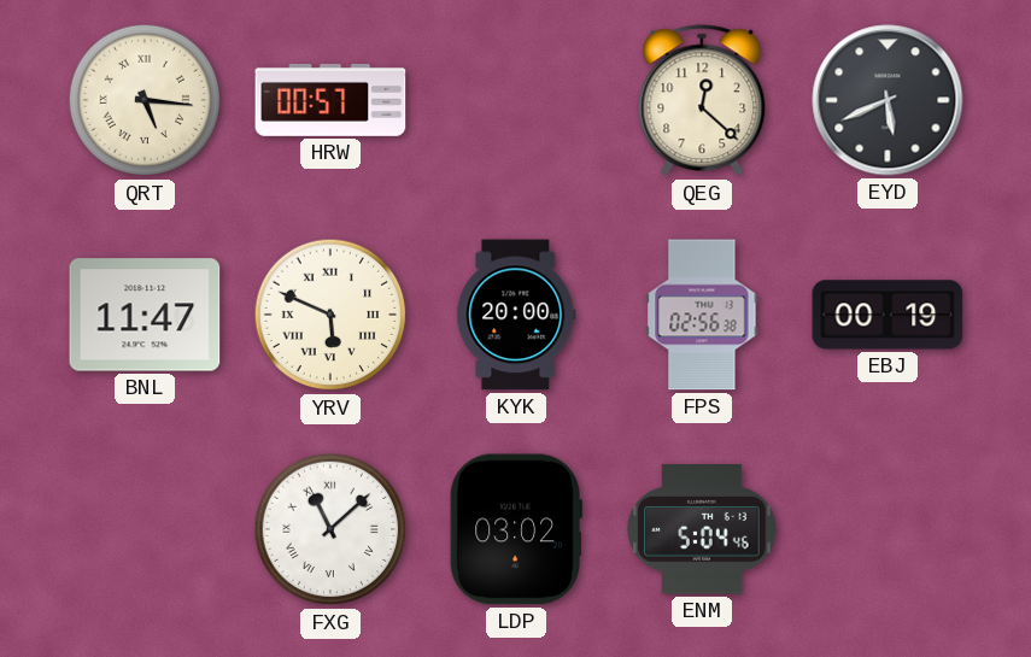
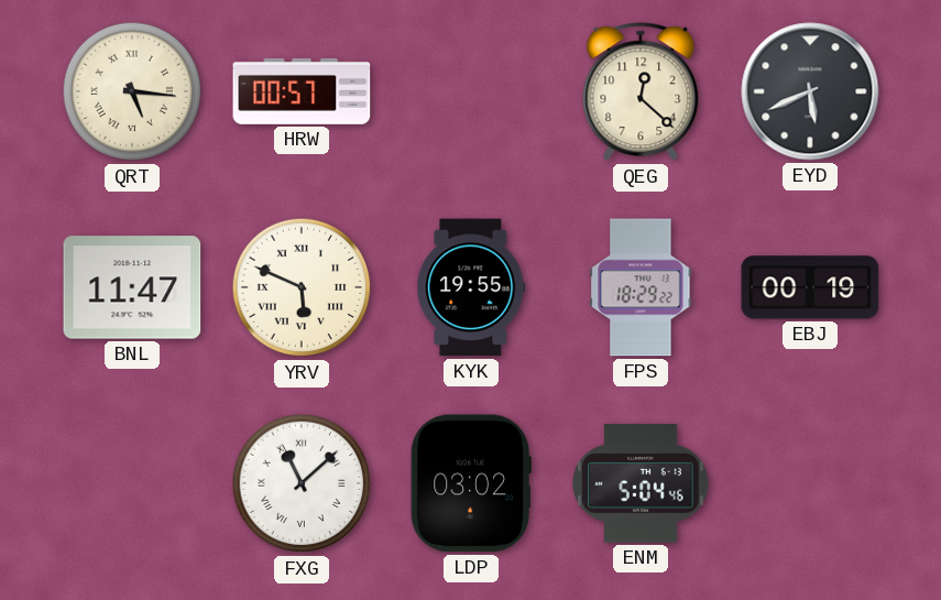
KYK: 20:00 -> 19:55 (471, 287)
FPS: 02:56 -> 18:29 (641, 287)
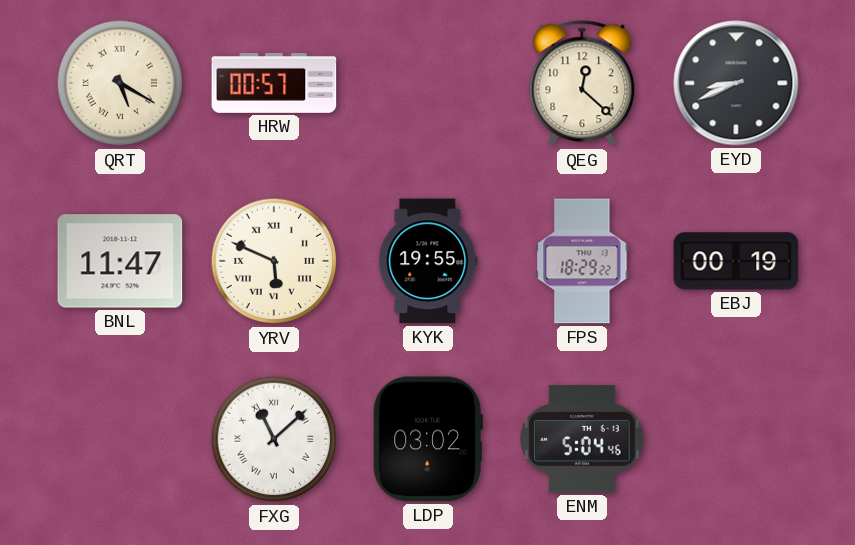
QRT: 5:16 -> 5:20 (120, 83)
EYD: 5:41 -> 8:41 (736, 83)
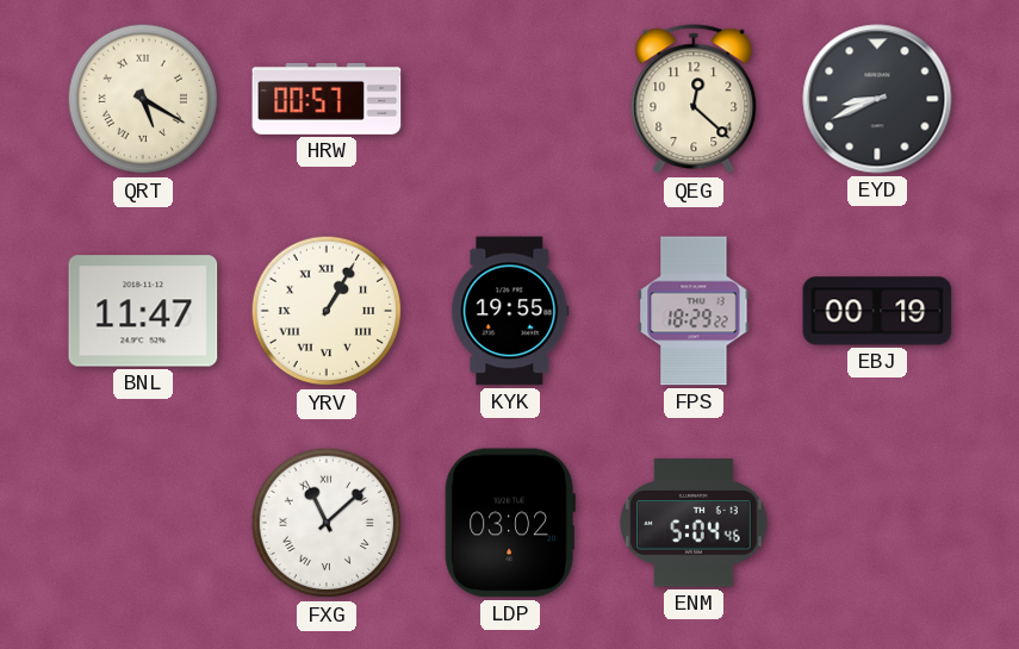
YRV: 5:49 -> 1:05 (327, 311)
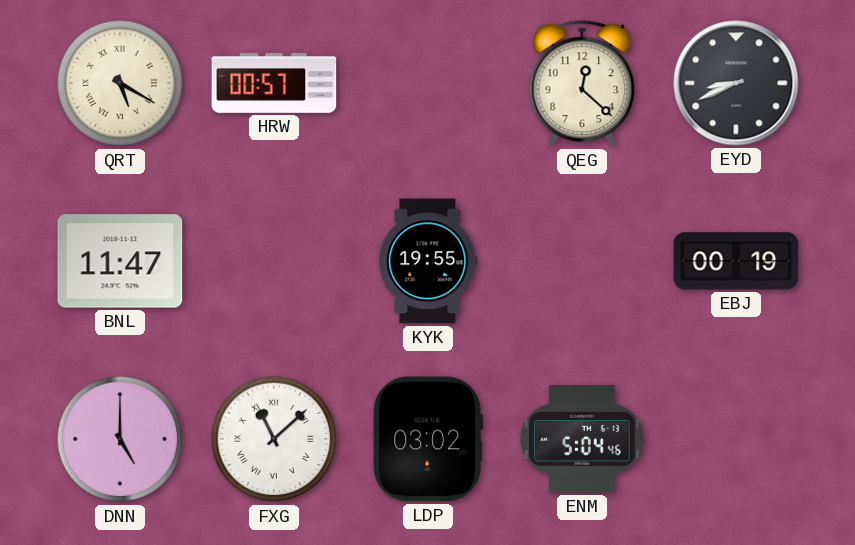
YRV: 1:05 -> none (327, 311)
FPS: 18:29 -> none (694, 311)
DNN: none -> 5:00 (120, 439)
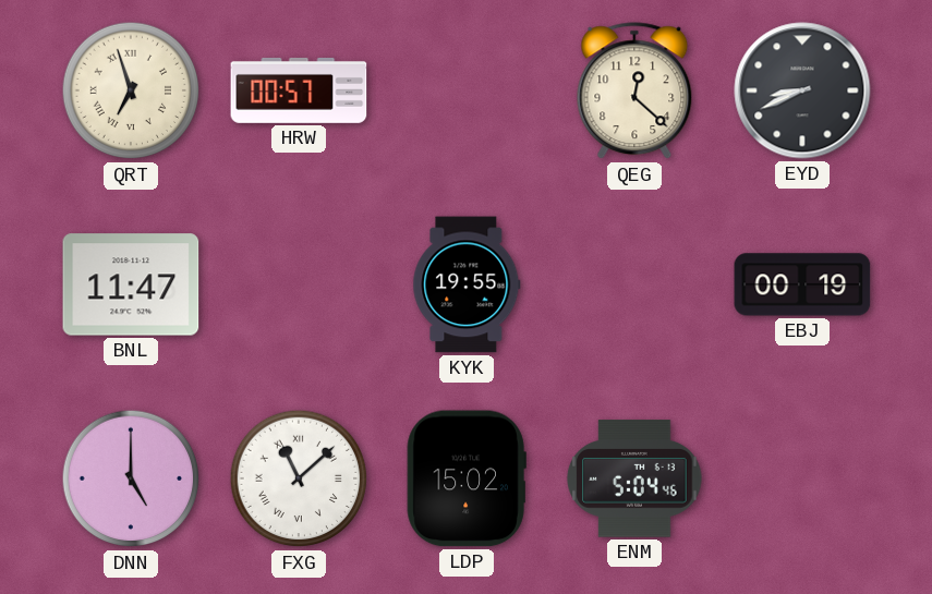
QRT: 5:20 -> 6:57 (131, 90)
LDP: 03:02 -> 15:02 (467, 478)
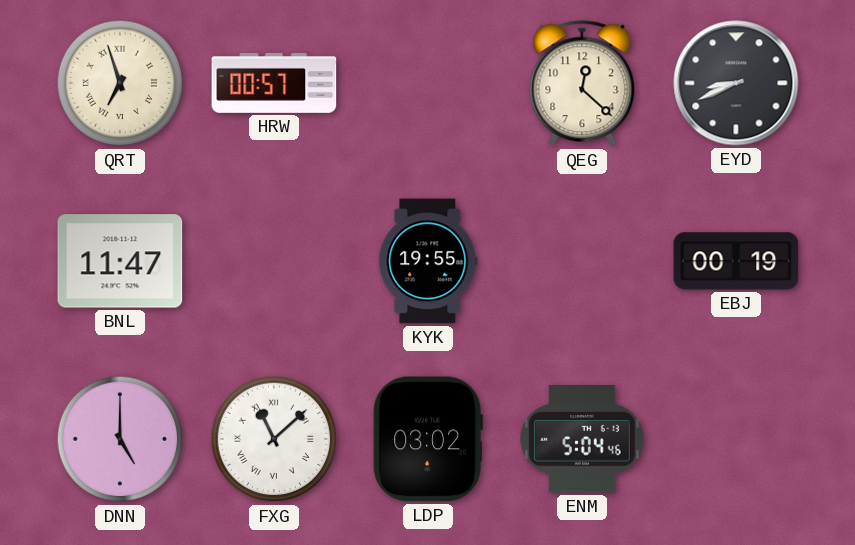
LDP: 15:02 -> 03:02 (428, 439)
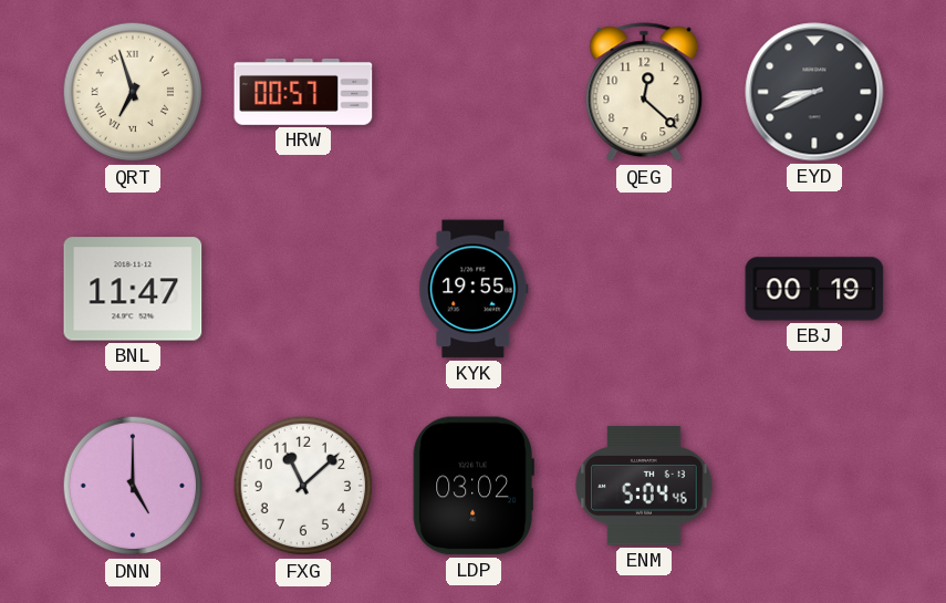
FXG numerals: Roman -> Arabic (303, 486)
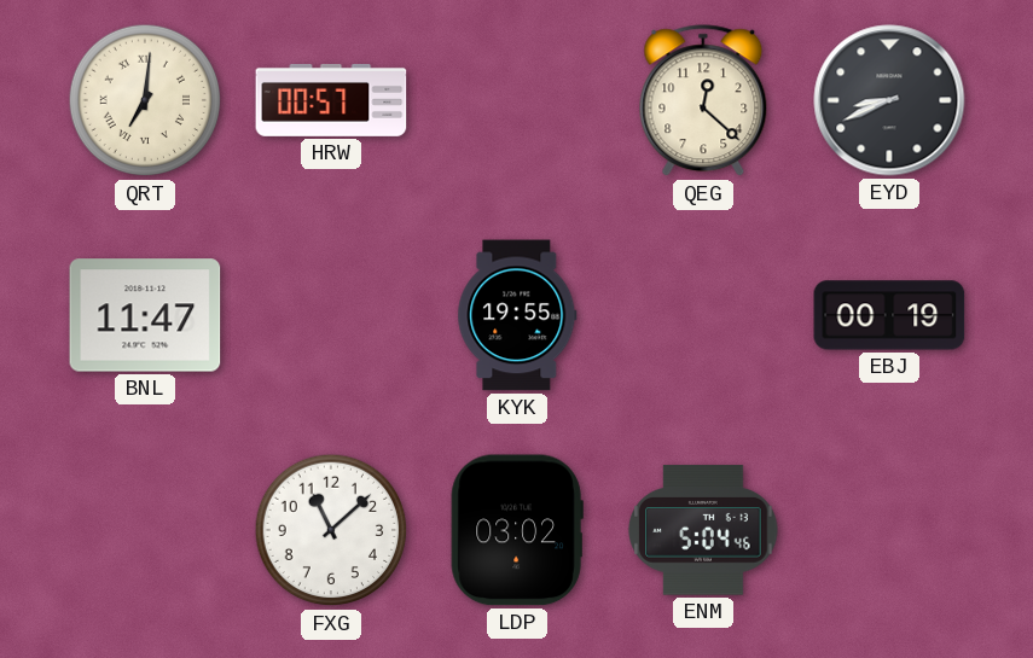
QRT: 6:57 -> 7:01 (145, 100)
DNN: 5:00 -> none (133, 486)
